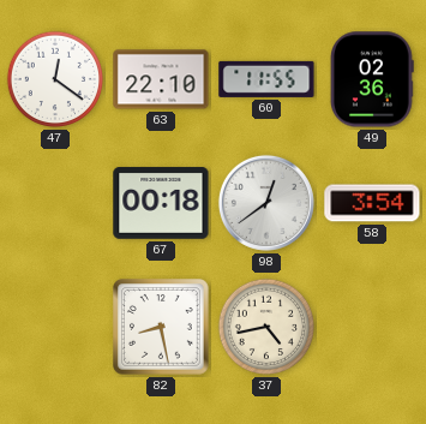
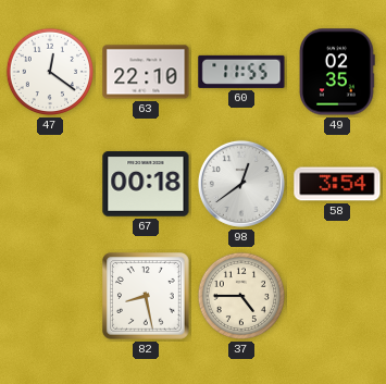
49: 02:36 -> 02:35 (338, 72)
37: 4:43 -> 4:45 (241, 296)
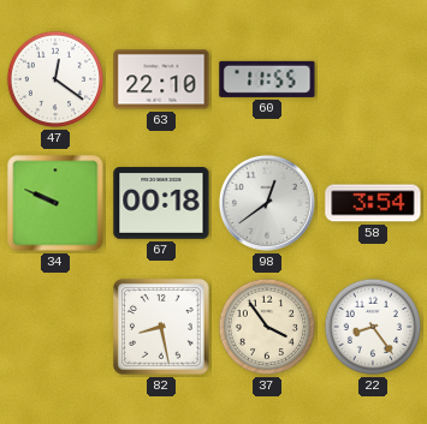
49: 02:35 -> none (338, 72)
34: none -> 9:49 (55, 203)
37: 4:45 -> 3:54 (267, 327)
22: none -> 8:24 (373, 327)
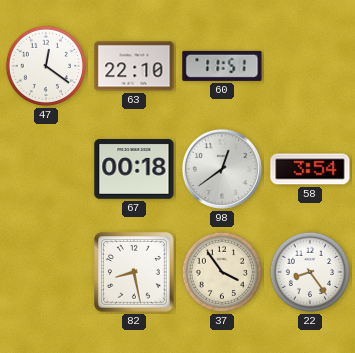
60: 11:55 -> 11:51 (222, 66)
34: 9:49 -> none (55, 203)
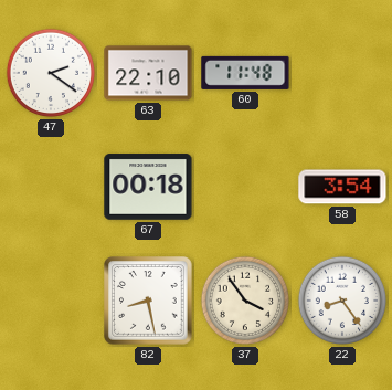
47: 12:21 -> 2:21 (51, 73)
60: 11:51 -> 11:48 (245, 73)
98: 12:39 -> none (222, 169)
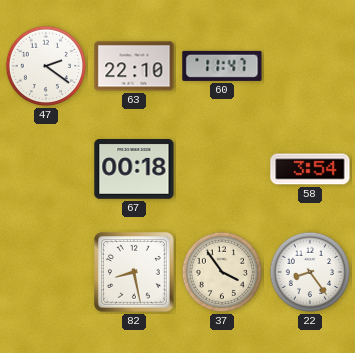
60: 11:48 -> 11:47 (222, 66)
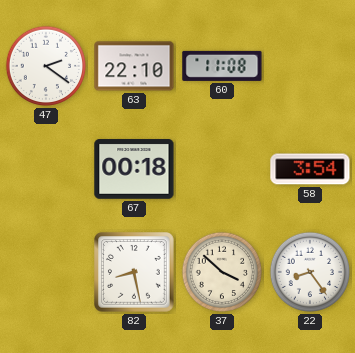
60: 11:47 -> 11:08 (222, 66)
37: 3:54 -> 3:52 (222, 272)
